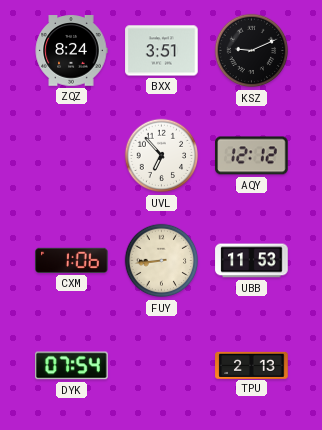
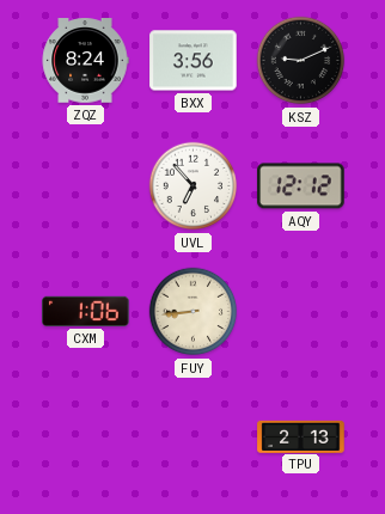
BXX: 3:51 -> 3:56 (194, 61)
UBB: 11:53 -> none (252, 261)
DYK: 07:54 -> none (72, 366)
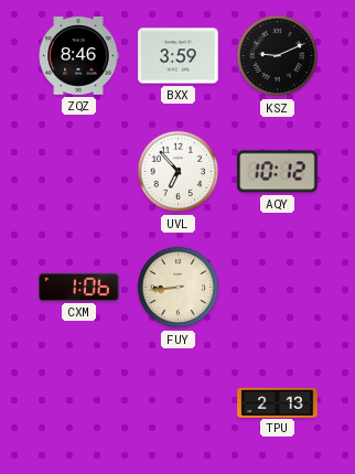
ZQZ: 8:24 -> 8:46 (78, 56)
BXX: 3:56 -> 3:59 (179, 56)
AQY: 12:12 -> 10:12 (278, 172)
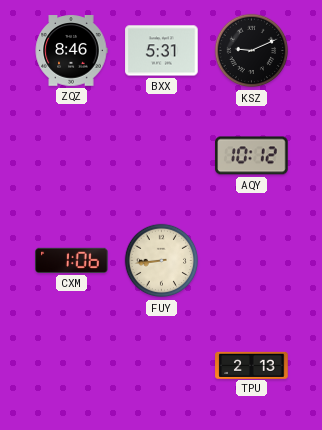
BXX: 3:59 -> 5:31 (162, 51)
UVL: 6:53 -> none (179, 172)
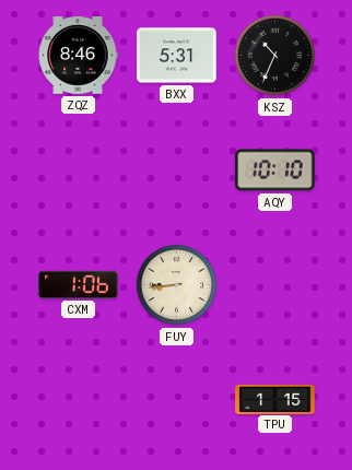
KSZ: 9:11 -> 10:34 (275, 56)
AQY: 10:12 -> 10:10 (275, 171)
TPU: 2:13 -> 1:15 (275, 399)
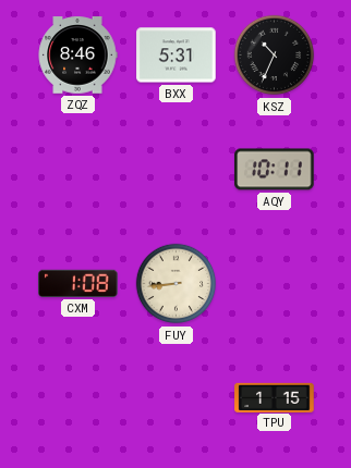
AQY: 10:10 -> 10:11 (275, 170)
CXM: 1:06 -> 1:08 (78, 283)
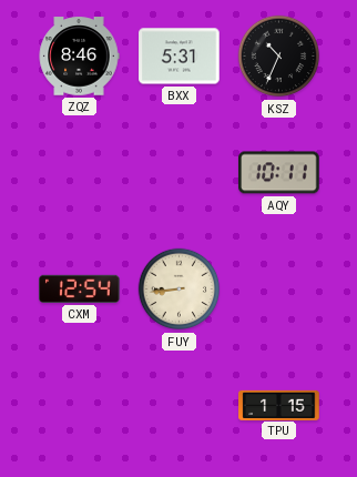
CXM: 1:08 -> 12:54 (80, 288)
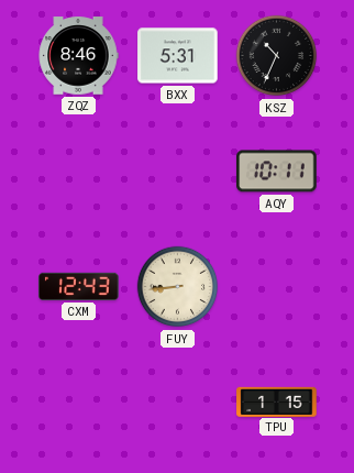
CXM: 12:54 -> 12:43 (79, 286)
